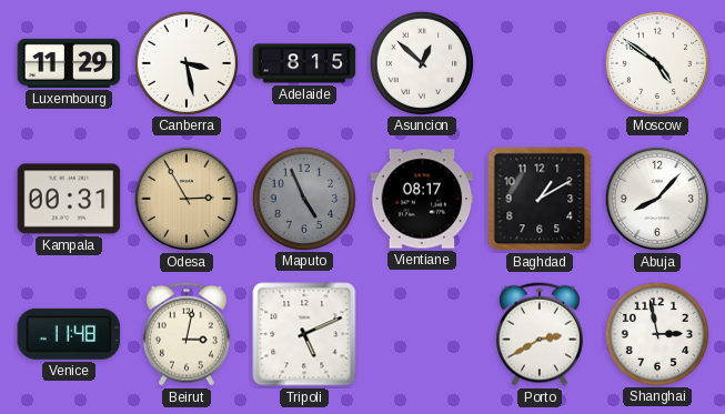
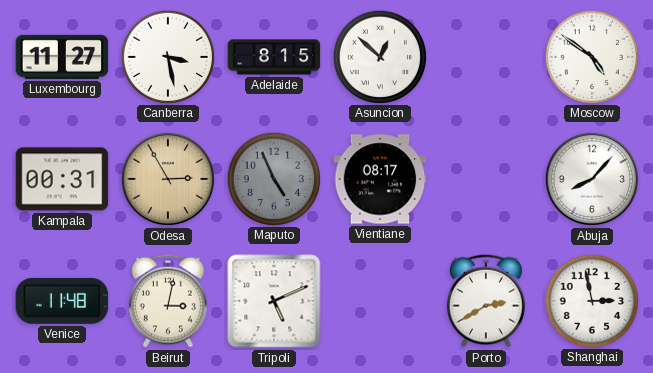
Luxembourg: 11:29 -> 11:27 (62, 57)
Baghdad: 1:10 -> none (540, 199)
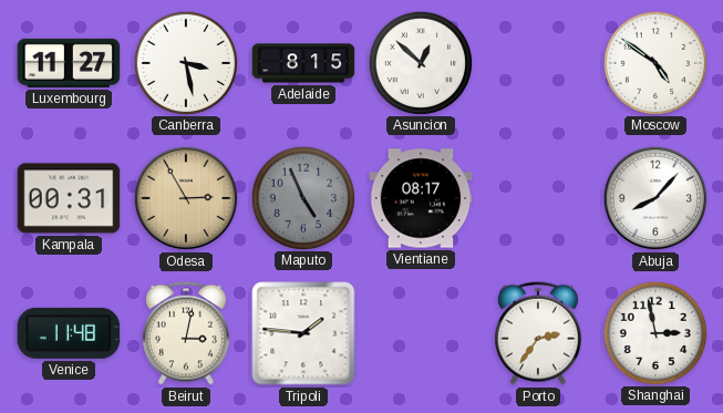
Tripoli: 5:11 -> 1:46 (303, 333)
Porto: 2:40 -> 2:36 (538, 333)
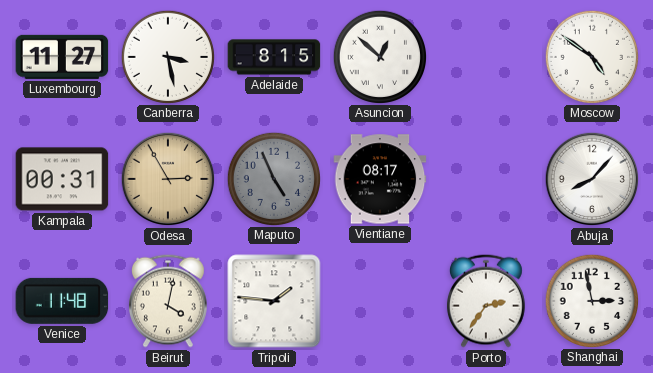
Beirut: 3:02 -> 4:02 (168, 301)
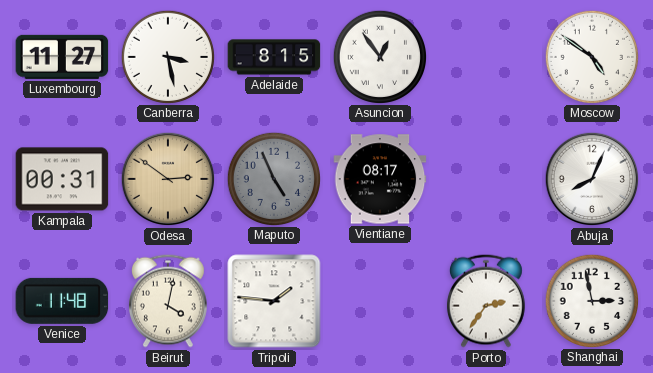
Asuncion: 12:52 -> 12:54 (379, 56)
Odesa: 2:55 -> 2:51 (168, 179)
Abuja: 8:07 -> 8:04 (592, 179)
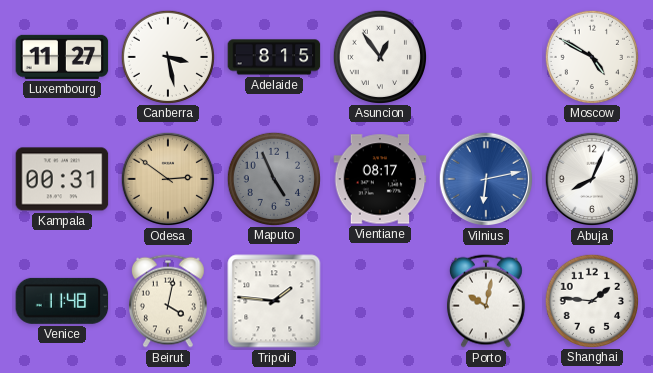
Moscow: 4:51 -> 4:50 (591, 56)
Vilnius: none -> 6:13 (486, 179)
Porto: 2:36 -> 10:02 (486, 301)
Shanghai: 2:58 -> 1:46 (591, 300)
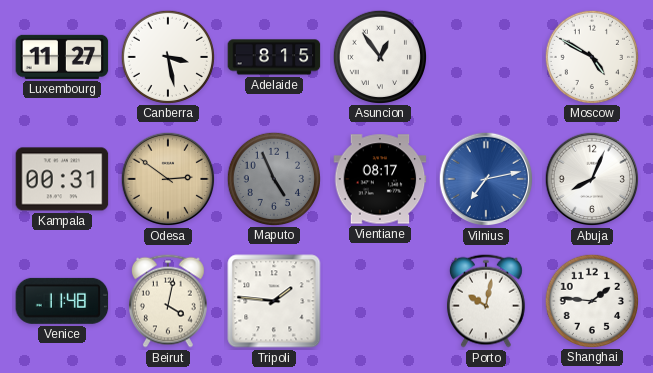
Vilnius: 6:13 -> 7:13 (486, 179)
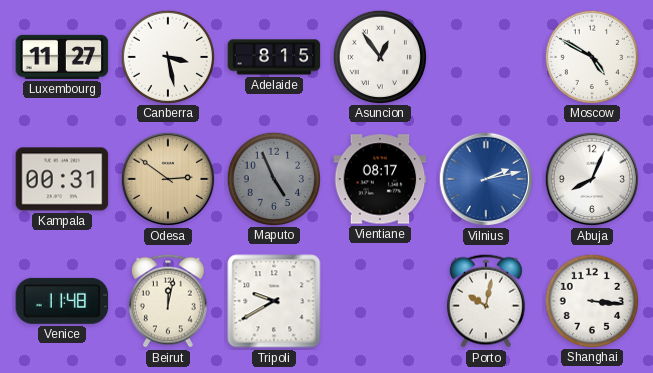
Vilnius: 7:13 -> 2:13 (486, 179)
Beirut: 4:02 -> 12:02 (168, 301)
Tripoli: 1:46 -> 9:40 (274, 301)
Shanghai: 1:46 -> 3:16 (591, 300)
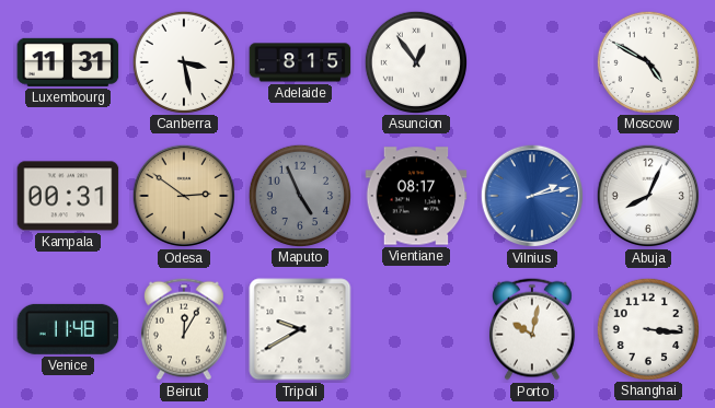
Luxembourg: 11:27 -> 11:31 (68, 62)
Beirut: 12:02 -> 12:05 (184, 329)
